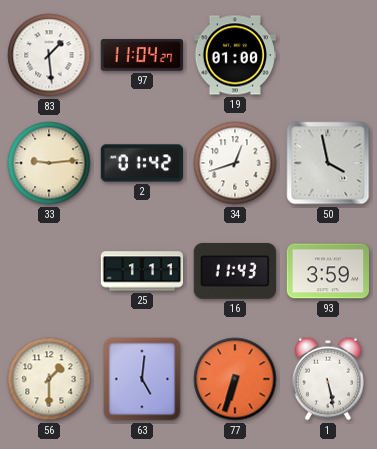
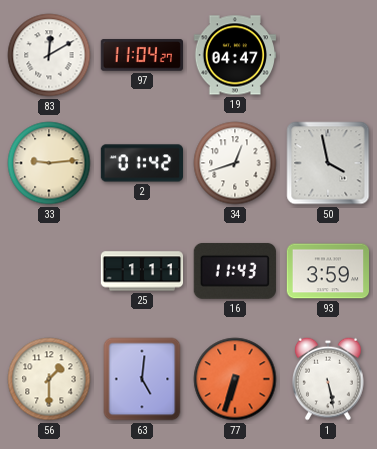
83: 1:29 -> 12:10 (49, 55)
19: 01:00 -> 04:47 (234, 55)
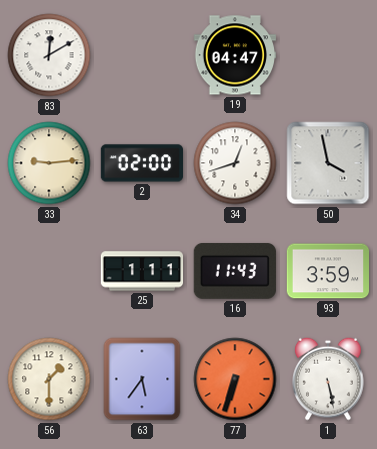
97: 11:04 -> none (141, 55)
2: 01:42 -> 02:00 (142, 163)
63: 5:01 -> 5:36 (142, 379)
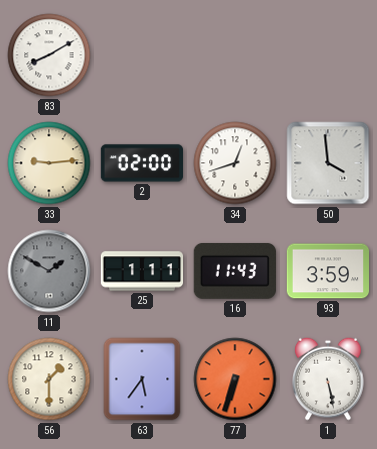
83: 12:10 -> 8:10 (49, 55)
19: 04:47 -> none (234, 55)
50: 3:58 -> 3:59 (328, 163)
11: none -> 1:50 (49, 271)
